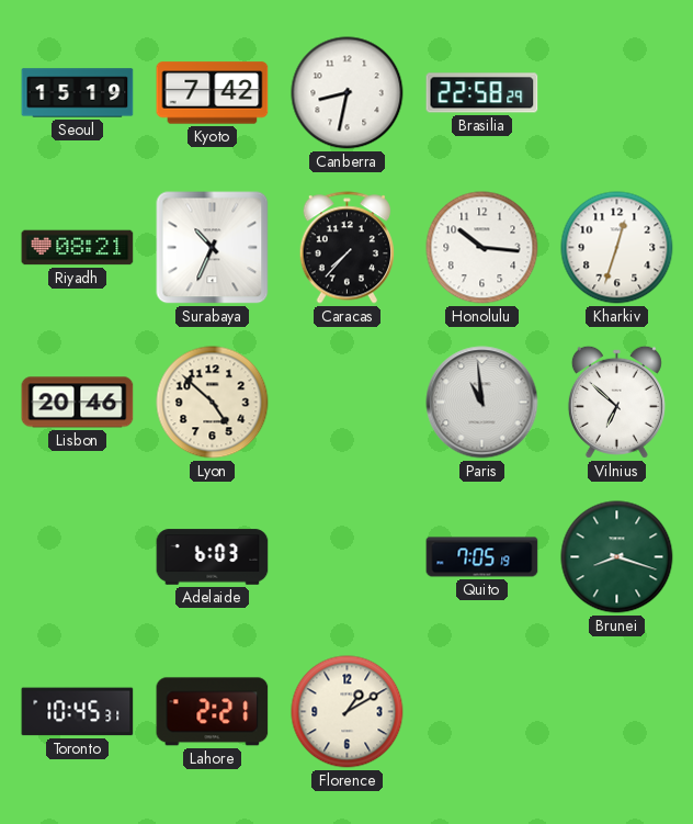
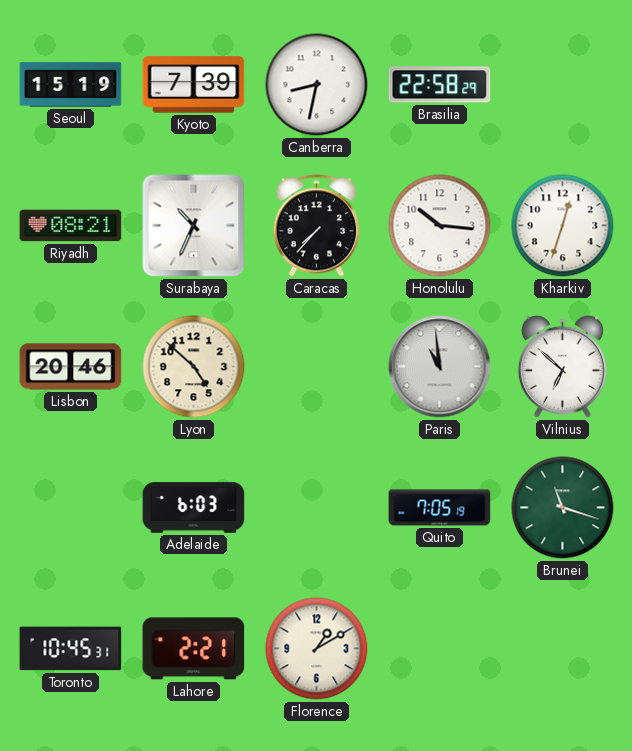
Kyoto: 7:42 -> 7:39 (194, 85)
Brunei: 8:18 -> 11:18 (563, 508)
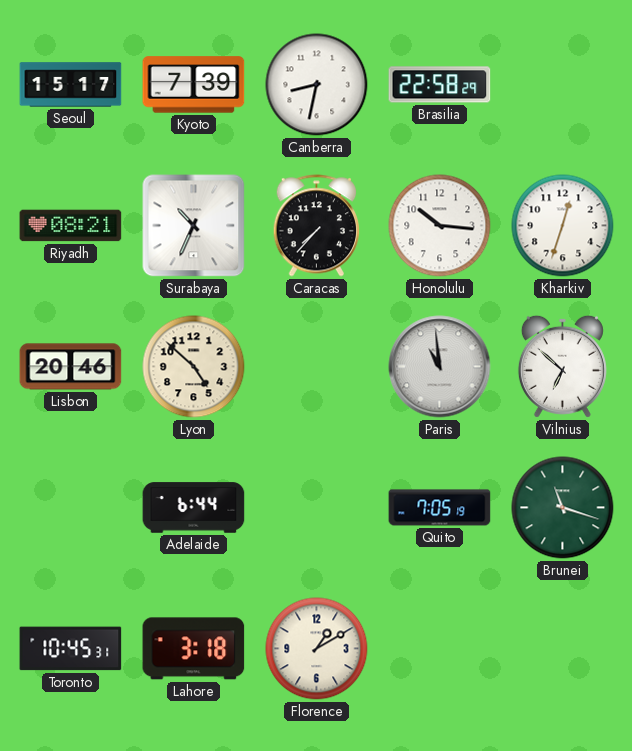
Seoul: 15:19 -> 15:17 (71, 85)
Adelaide: 6:03 -> 6:44 (194, 508)
Lahore: 2:21 -> 3:18 (194, 649)
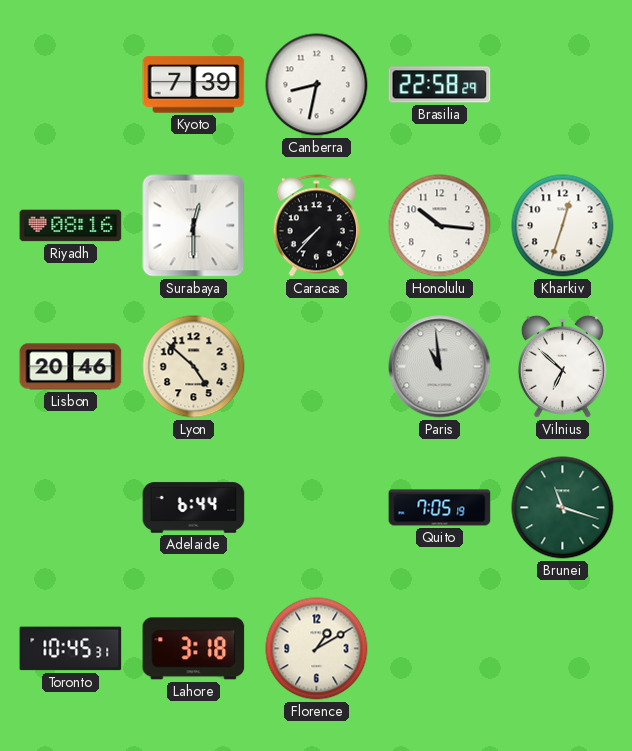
Seoul: 15:17 -> none (71, 85)
Riyadh: 08:21 -> 08:16 (71, 226)
Surabaya: 10:34 -> 12:30 (194, 226)
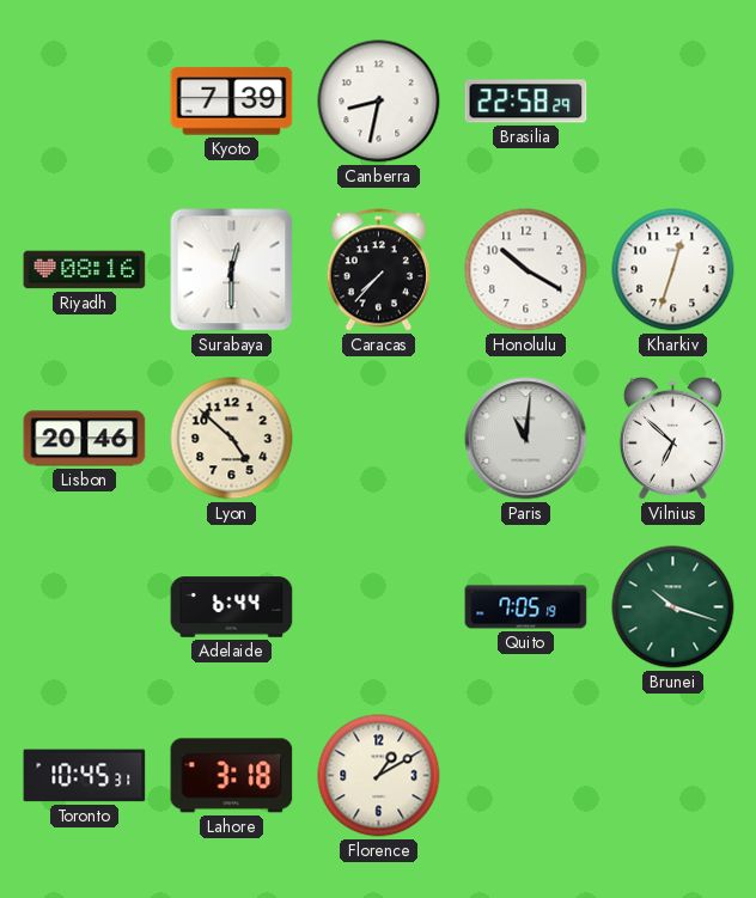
Honolulu: 10:16 -> 10:20 (526, 270)
Paris: 10:59 -> 11:01 (526, 439)
Brunei: 11:18 -> 10:18 (673, 607)
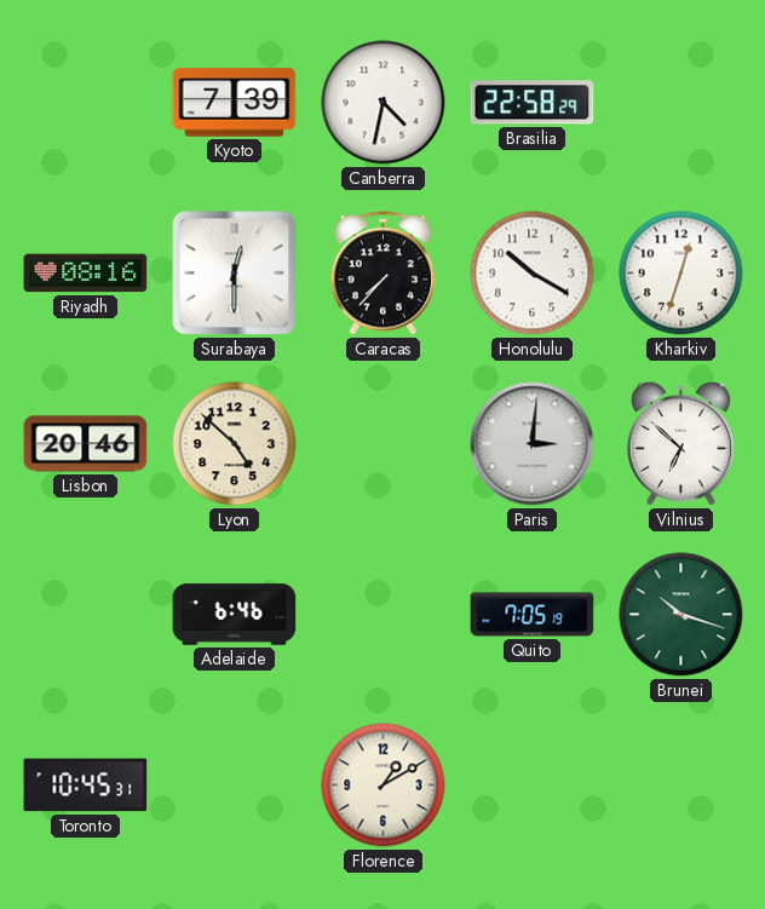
Canberra: 8:32 -> 4:32 (384, 103)
Paris: 11:01 -> 3:01 (533, 444)
Adelaide: 6:44 -> 6:46 (235, 615)
Lahore: 3:18 -> none (232, 776)
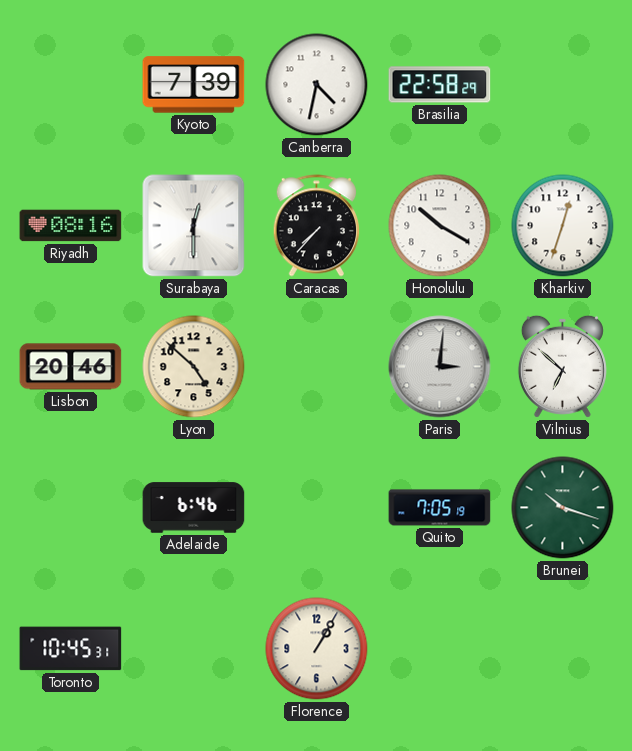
Florence: 1:10 -> 1:05 (317, 649)
